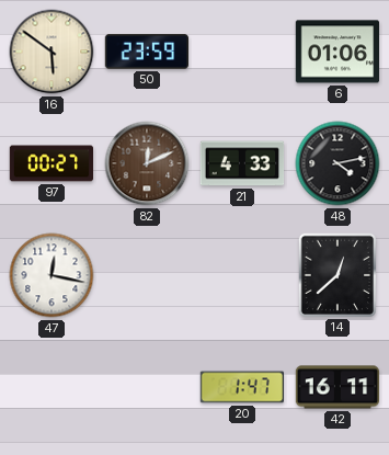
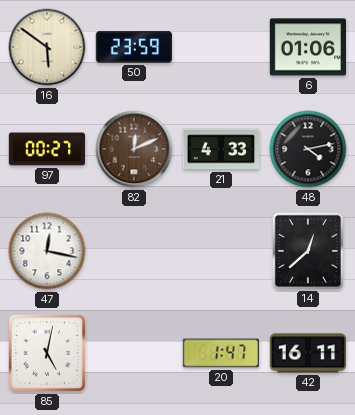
85: none -> 5:02 (47, 353)
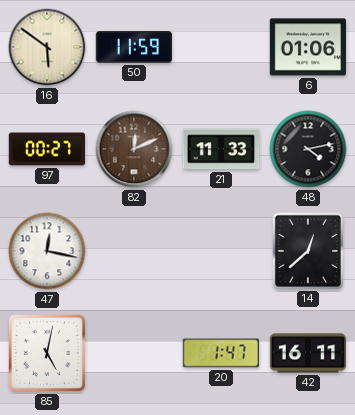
50: 23:59 -> 11:59 (133, 47)
21: 4:33 -> 11:33 (221, 149)
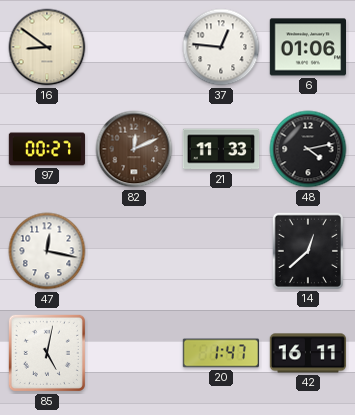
16: 5:51 -> 8:51 (47, 47)
50: 11:59 -> none (133, 47)
37: none -> 12:46 (221, 47)
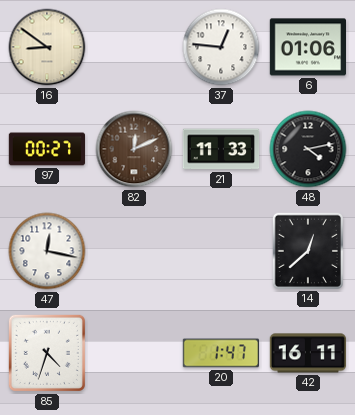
85: 5:02 -> 4:33 (47, 353)
